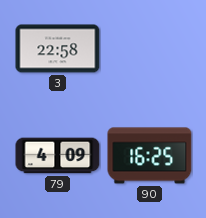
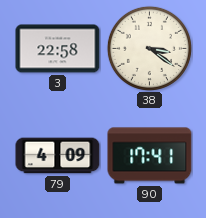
38: none -> 3:21 (149, 48)
90: 16:25 -> 17:41 (150, 156)
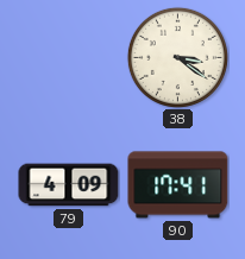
3: 22:58 -> none (58, 49)
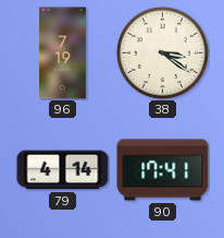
96: none -> 7:19 (63, 53)
79: 4:09 -> 4:14 (63, 170)
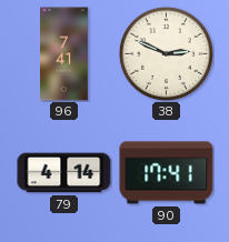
96: 7:19 -> 7:41 (64, 54)
38: 3:21 -> 2:49 (166, 53)
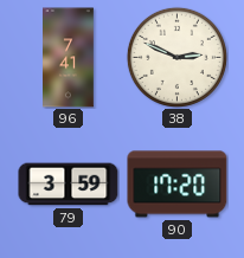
79: 4:14 -> 3:59 (69, 185)
90: 17:41 -> 17:20 (178, 185)
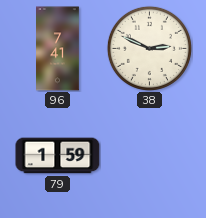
79: 3:59 -> 1:59 (58, 156)
90: 17:20 -> none (178, 185)
